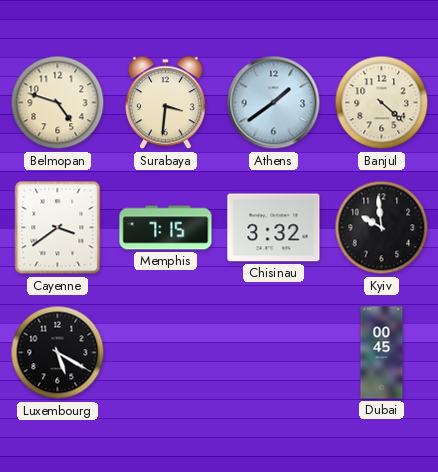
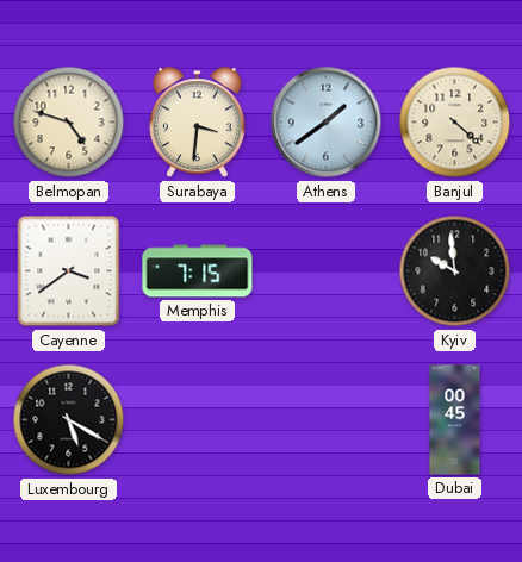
Chisinau: 3:32 -> none (274, 228)
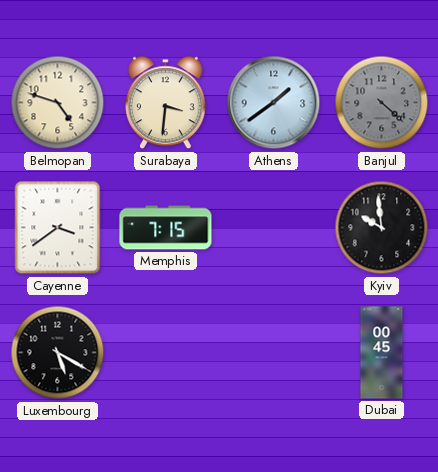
Banjul dial: cream -> grey (382, 103)
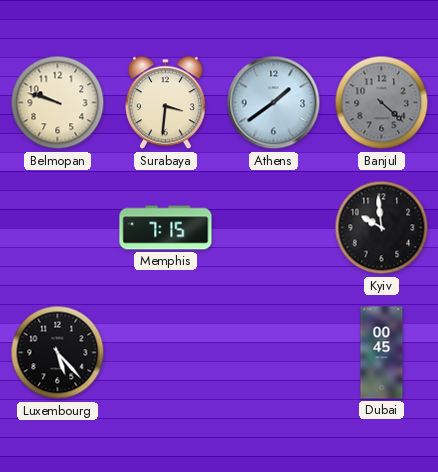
Belmopan: 4:48 -> 9:48 (58, 103)
Cayenne: 3:39 -> none (58, 228)
Luxembourg: 5:20 -> 5:23 (58, 353)
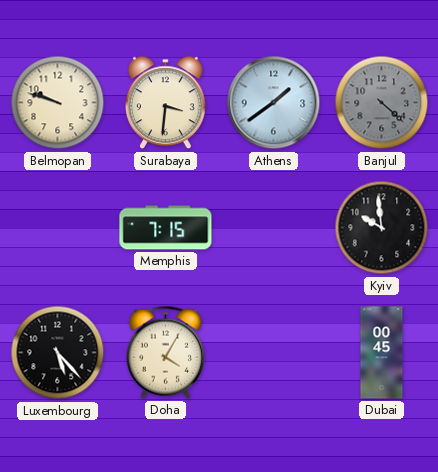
Doha: none -> 4:05 (165, 352)
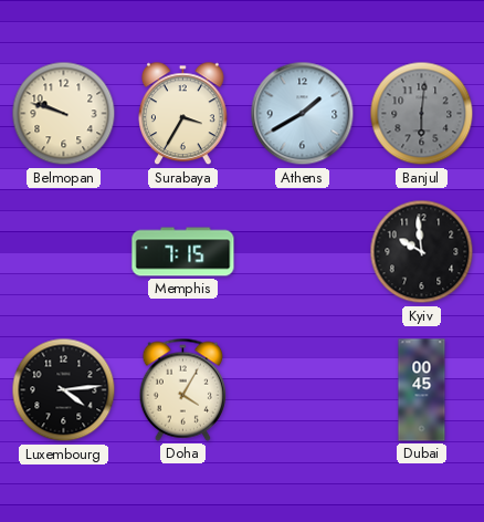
Surabaya: 3:31 -> 3:35 (183, 114)
Athens: 1:39 -> 1:40 (303, 114)
Banjul: 4:22 -> 6:01 (422, 114)
Luxembourg: 5:23 -> 4:14 (64, 390)
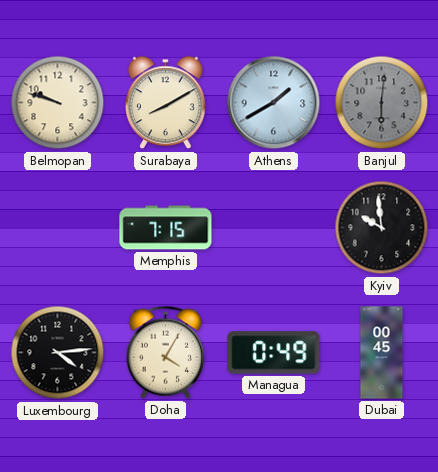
Surabaya: 3:35 -> 8:10 (166, 103)
Managua: none -> 0:49 (274, 353)
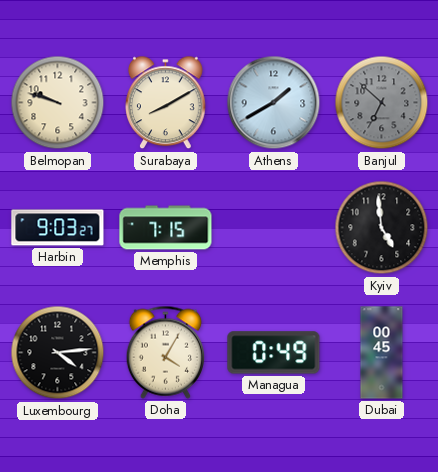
Banjul: 6:01 -> 6:52 (382, 103)
Harbin: none -> 9:03 (58, 228)
Kyiv: 9:59 -> 4:59 (382, 228)
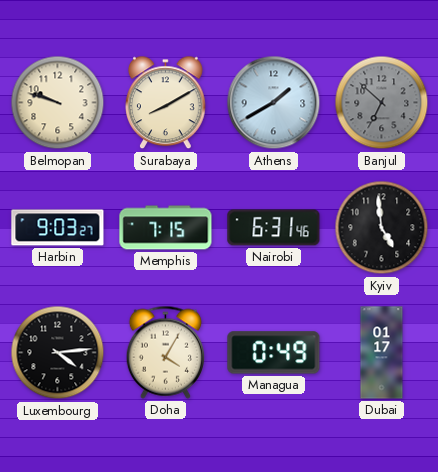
Nairobi: none -> 6:31 (274, 228)
Dubai: 00:45 -> 01:17 (382, 353)
